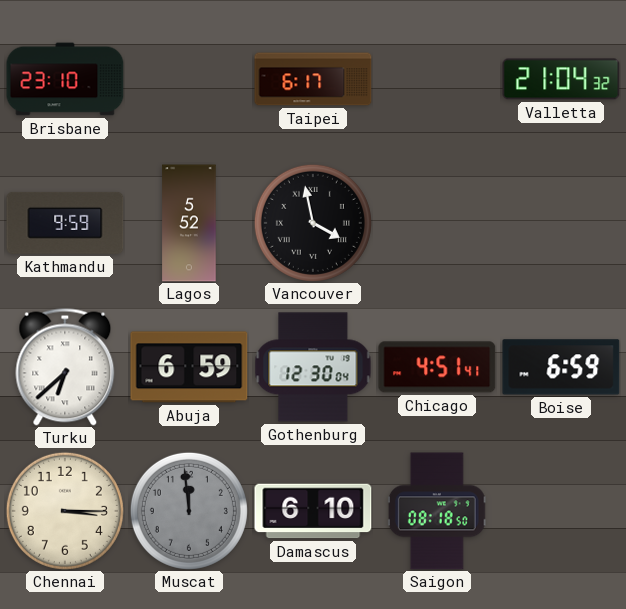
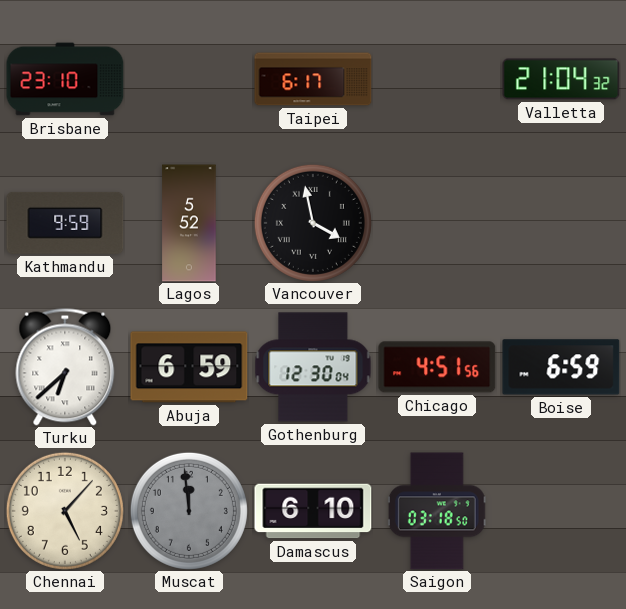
Chicago: 4:51:41 -> 4:51:56 (437, 367)
Chennai: 3:15 -> 5:07 (65, 511)
Saigon: 08:18 -> 03:18 (437, 511)
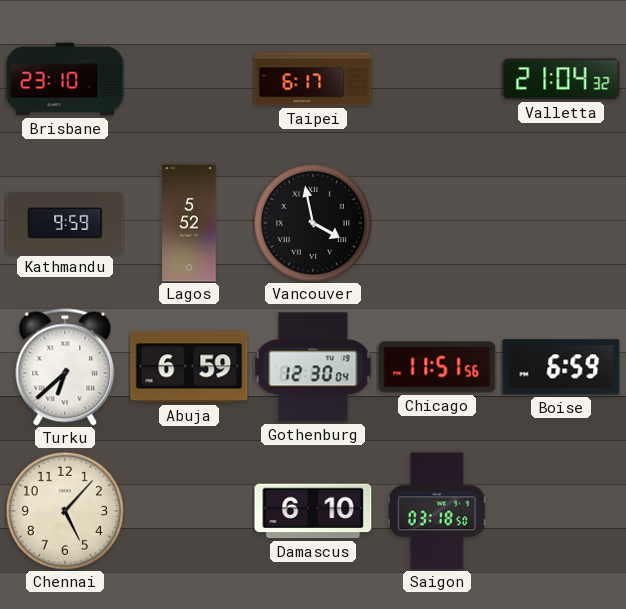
Chicago: 4:51 -> 11:51 (437, 367)
Muscat: 11:59 -> none (189, 511)
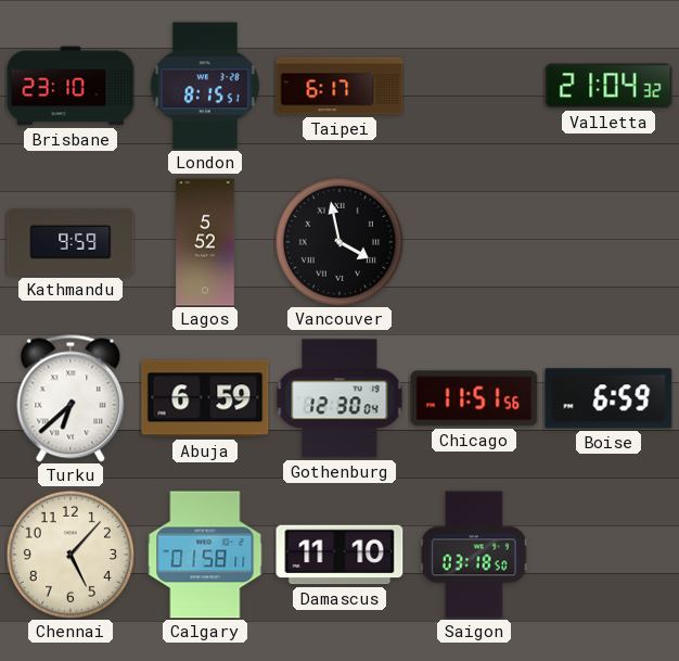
London: none -> 8:15 (205, 86)
Calgary: none -> 01:58 (205, 555)
Damascus: 6:10 -> 11:10 (339, 555)
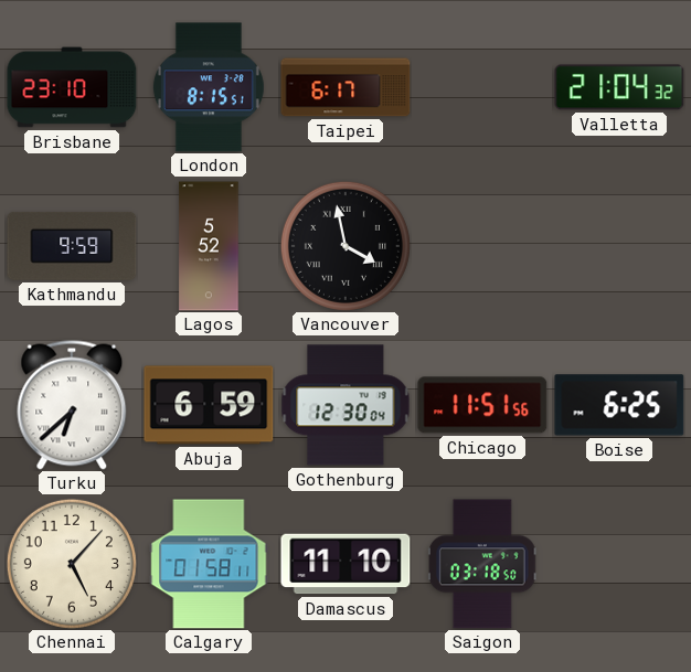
Boise: 6:59 -> 6:25 (619, 405)
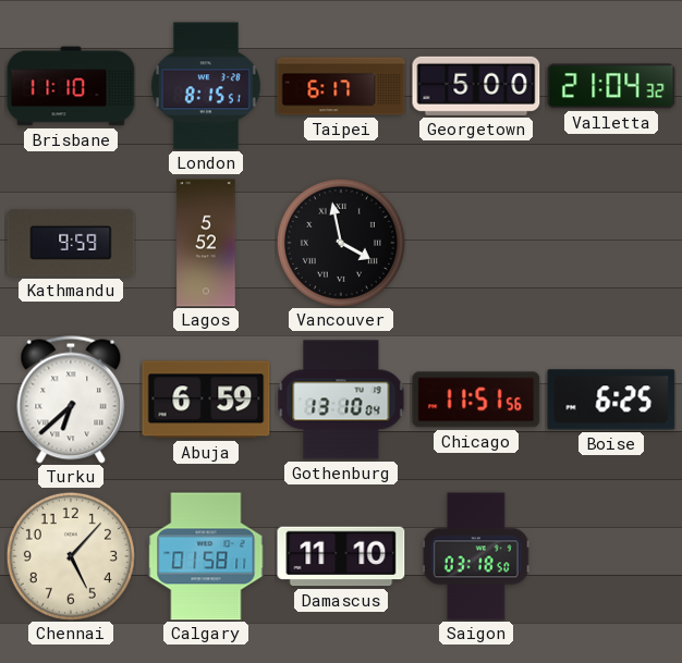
Brisbane: 23:10 -> 11:10 (71, 86)
Georgetown: none -> 5:00 (476, 86)
Gothenburg: 12:30 -> 13:10 (341, 400)
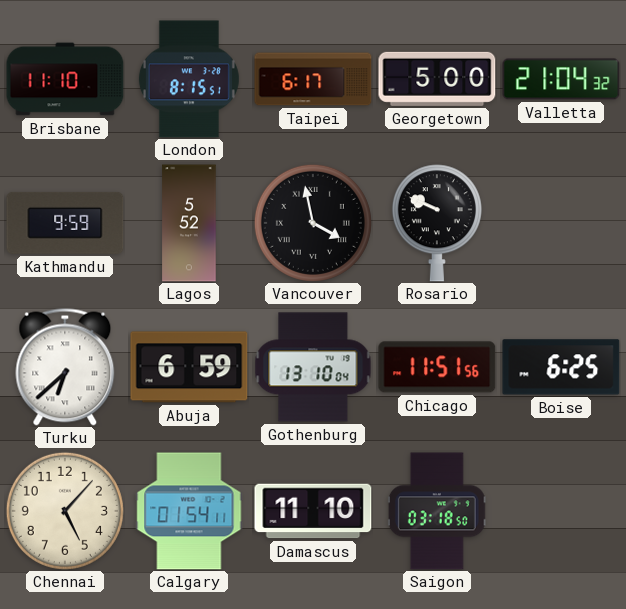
Rosario: none -> 9:49 (437, 223)
Calgary: 01:58 -> 01:54 (189, 511)
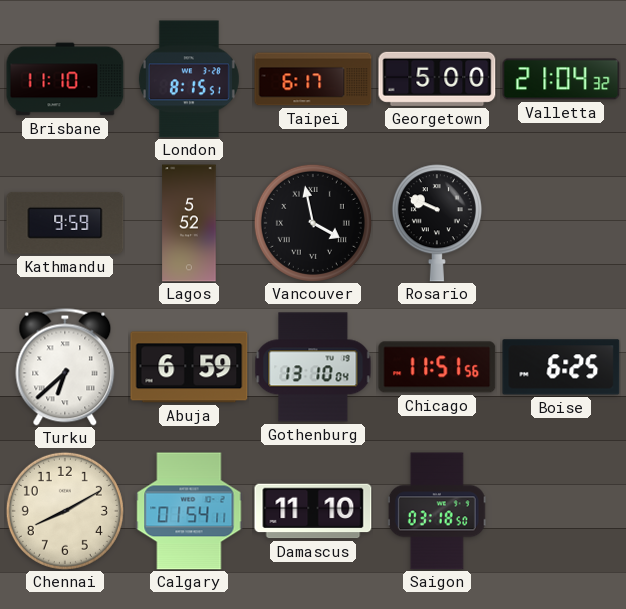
Chennai: 5:07 -> 8:10 (65, 511)
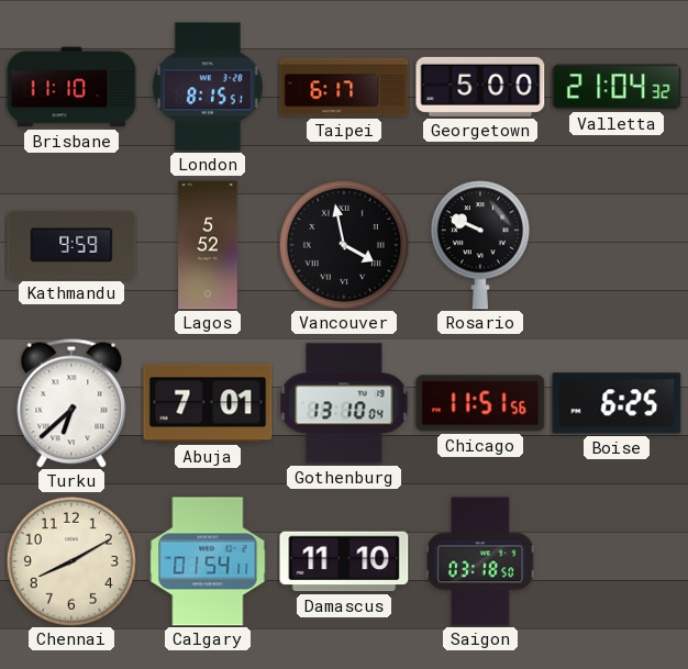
Abuja: 6:59 -> 7:01 (208, 403)
